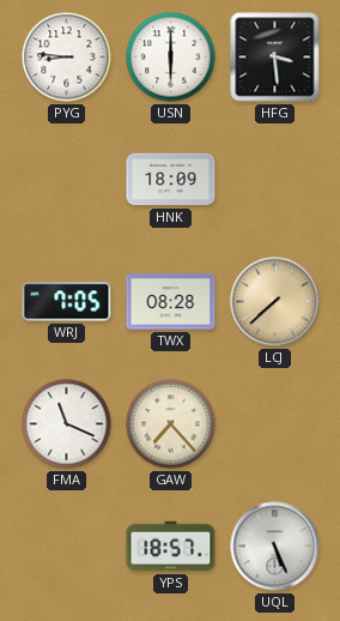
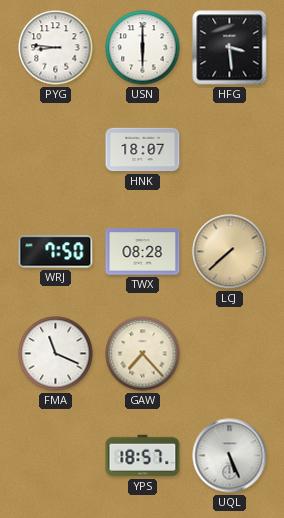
HNK: 18:09 -> 18:07 (143, 150)
WRJ: 7:05 -> 7:50 (56, 252)
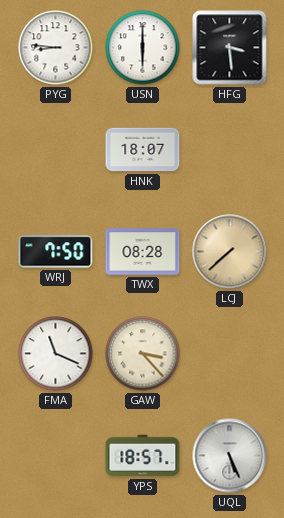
GAW: 7:23 -> 3:23 (143, 354)
